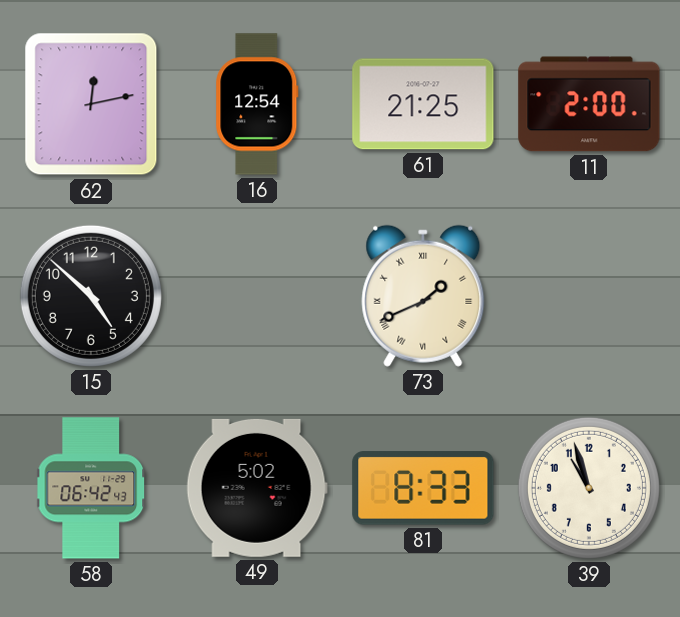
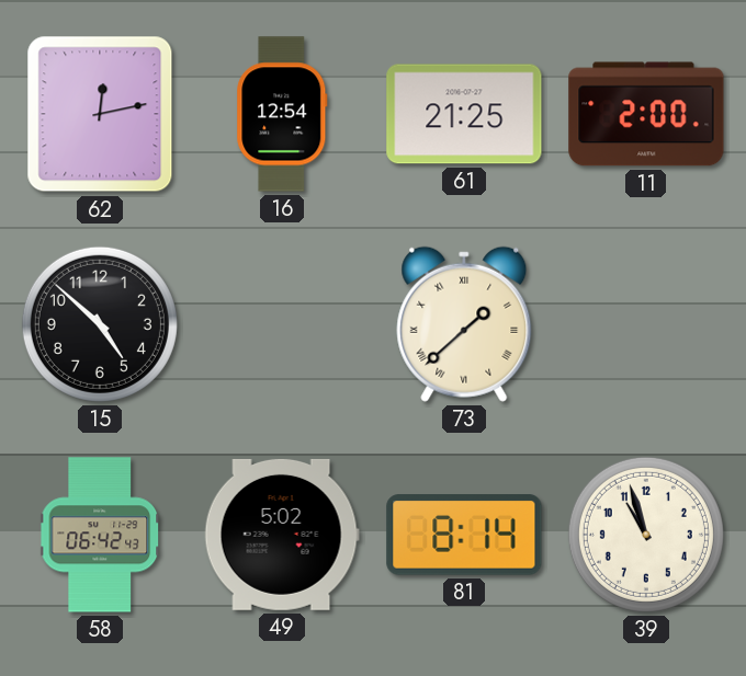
73: 1:41 -> 1:38 (464, 324)
81: 8:33 -> 8:14 (464, 535)
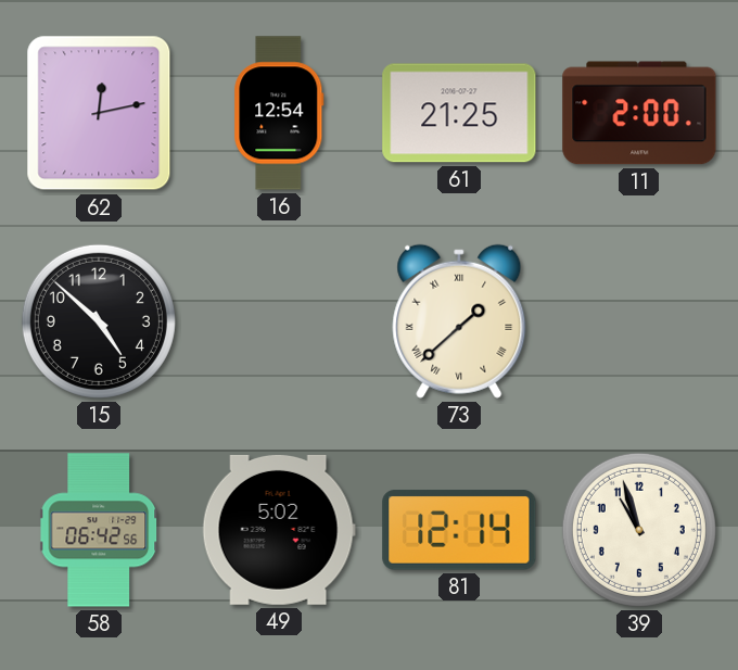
58: 06:42:43 -> 06:42:56 (100, 530)
81: 8:14 -> 12:14 (459, 530)
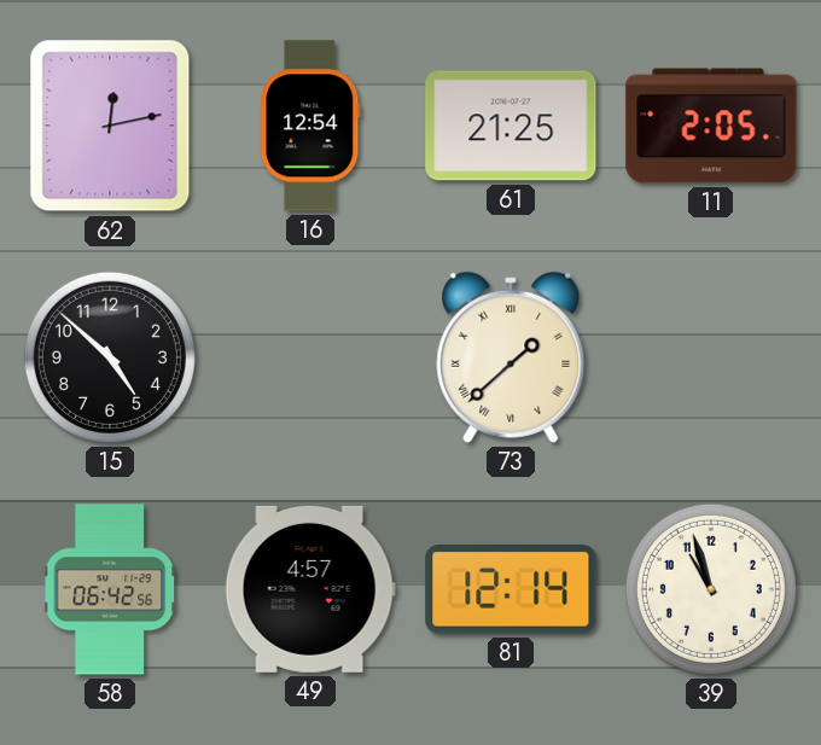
11: 2:00 -> 2:05 (711, 126)
49: 5:02 -> 4:57 (310, 589)
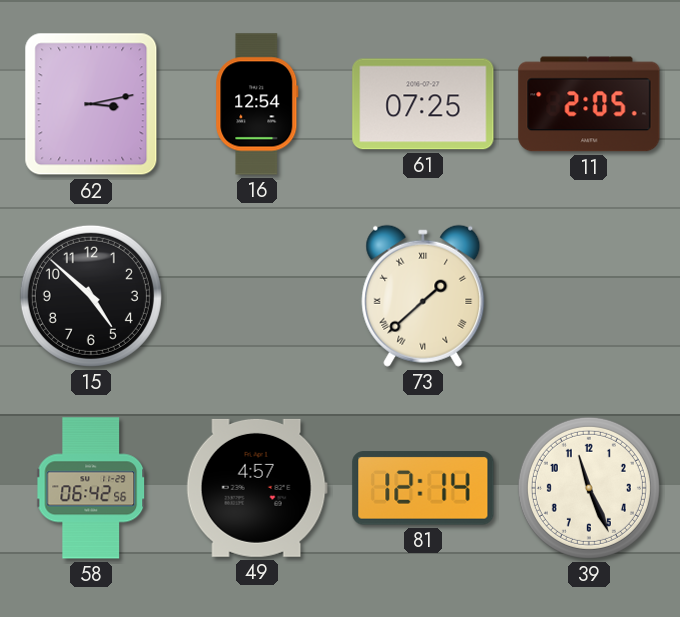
62: 12:13 -> 3:13 (91, 104)
61: 21:25 -> 07:25 (423, 104)
39: 10:57 -> 11:26 (589, 488)
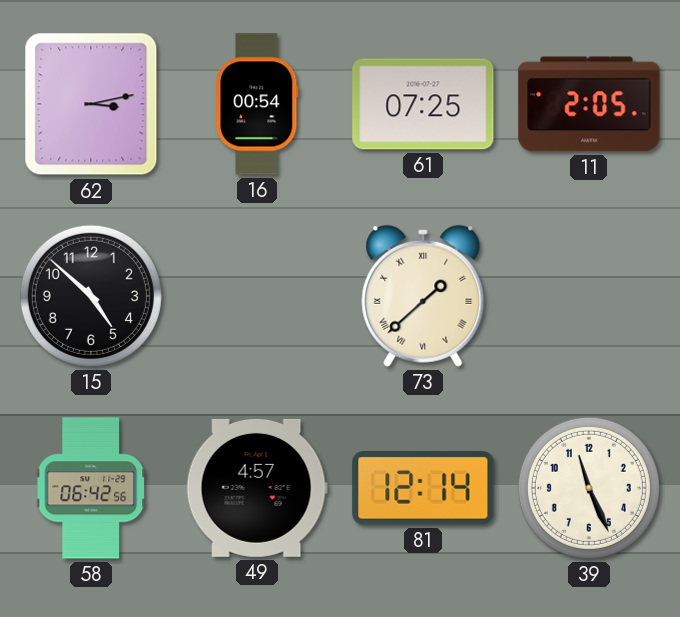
16: 12:54 -> 00:54 (257, 104)
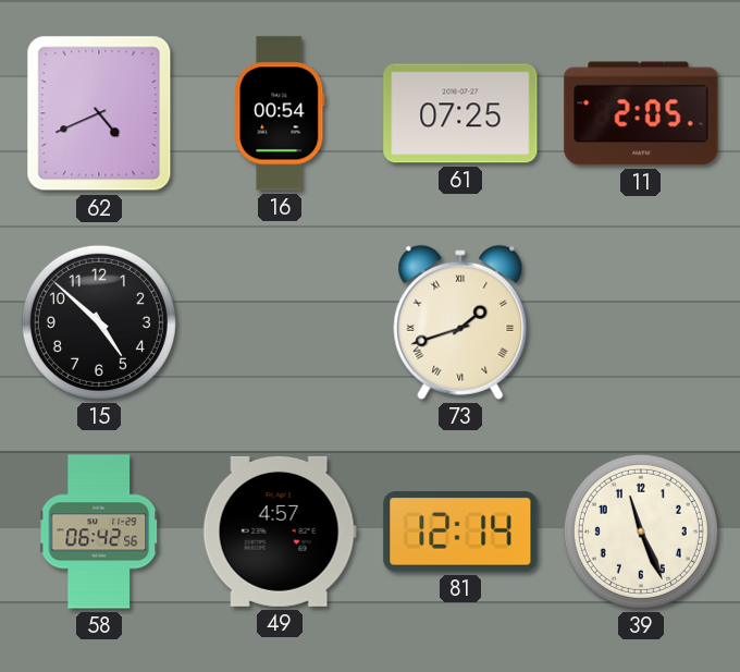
62: 3:13 -> 4:41 (99, 113)
73: 1:38 -> 1:42 (460, 322)
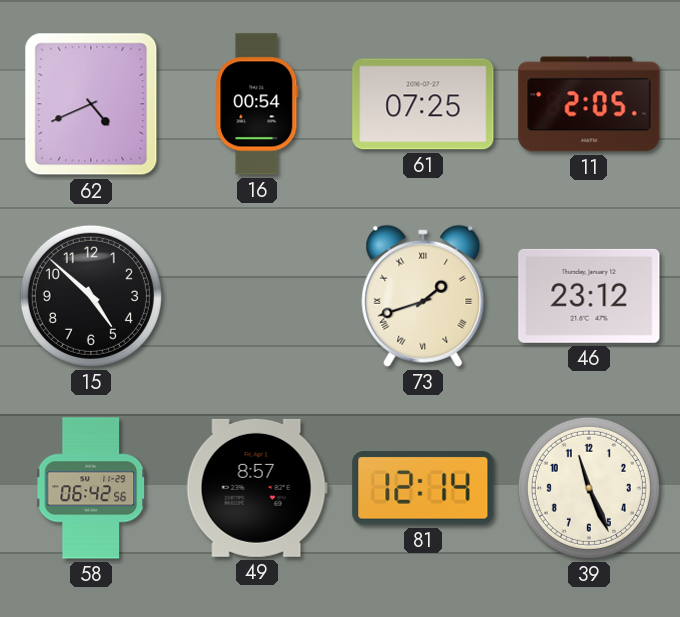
46: none -> 23:12 (589, 296)
49: 4:57 -> 8:57 (257, 488)
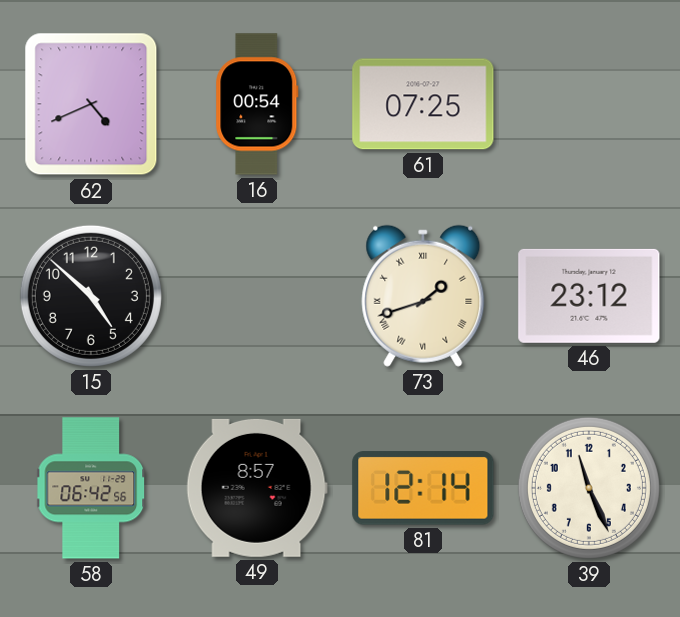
11: 2:05 -> none (589, 104)
